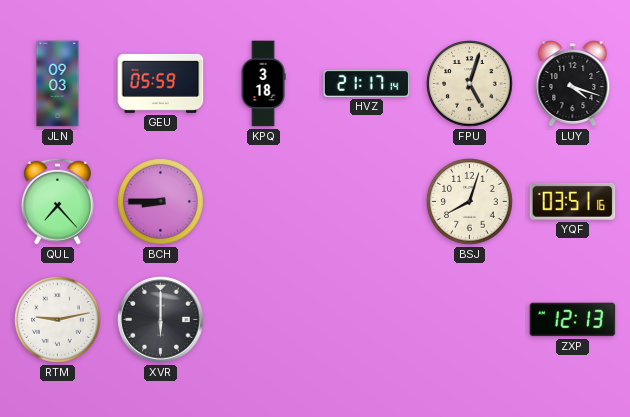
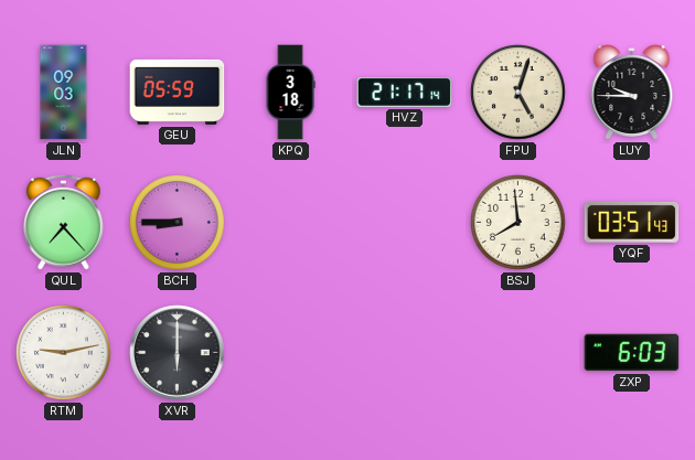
LUY: 4:18 -> 9:45 (632, 93)
BSJ: 8:03 -> 7:59 (518, 223)
YQF: 03:51:16 -> 03:51:43 (632, 222)
ZXP: 12:13 -> 6:03 (632, 353)
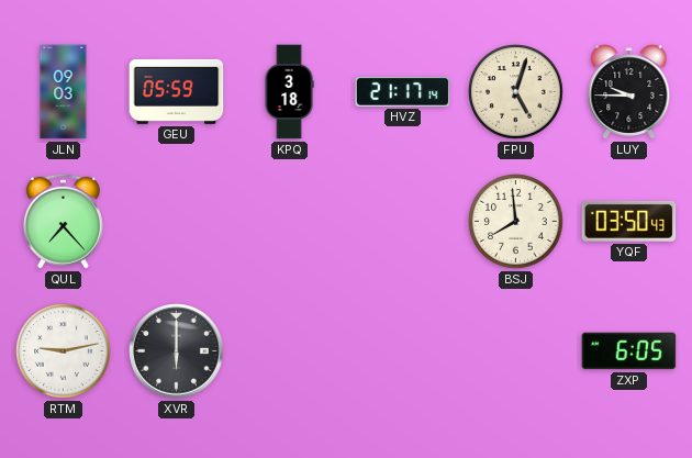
BCH: 8:45 -> none (178, 223)
YQF: 03:51 -> 03:50 (629, 221)
ZXP: 6:03 -> 6:05 (629, 351)
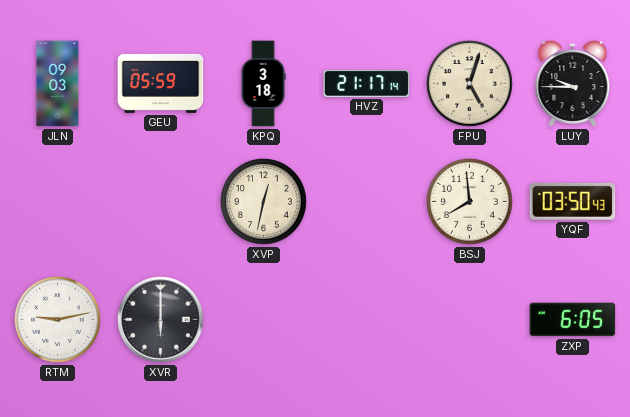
QUL: 7:23 -> none (63, 221)
XVP: none -> 12:32 (264, 202)
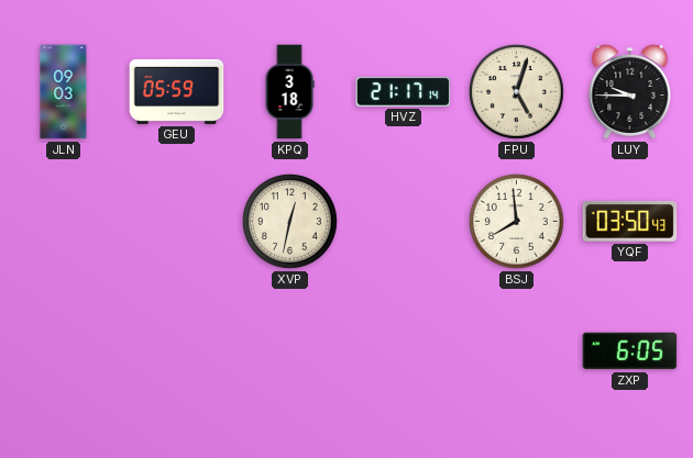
RTM: 9:13 -> none (58, 320)
XVR: 6:00 -> none (161, 320)
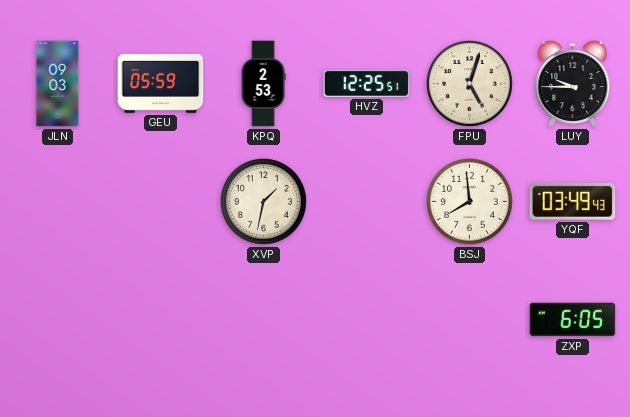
KPQ: 3:18 -> 2:53 (263, 84)
HVZ: 21:17 -> 12:25 (367, 84)
XVP: 12:32 -> 1:32 (264, 202)
YQF: 03:50 -> 03:49 (573, 201)
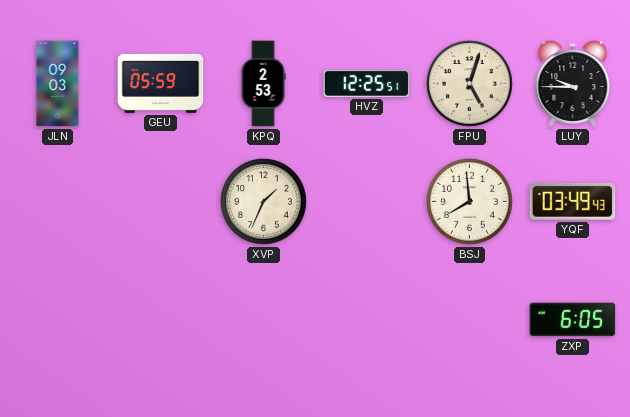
XVP: 1:32 -> 1:34 (264, 202)
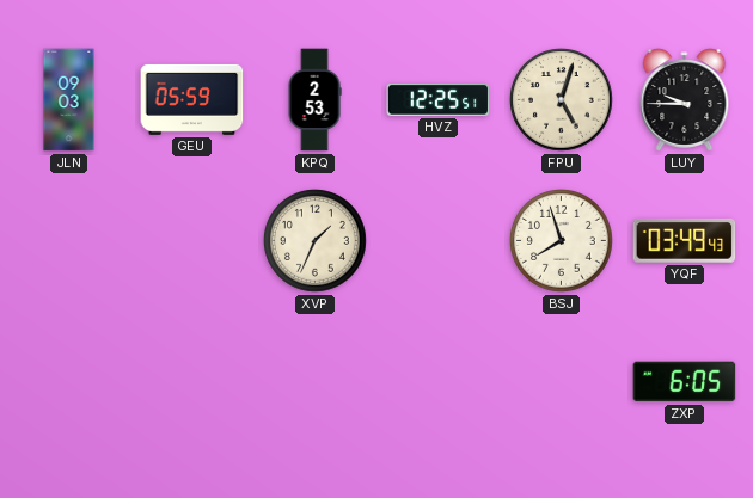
BSJ: 7:59 -> 7:57 (562, 241)
